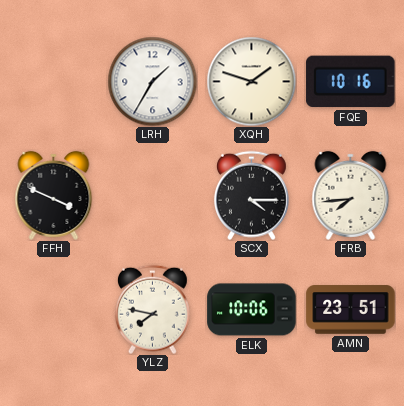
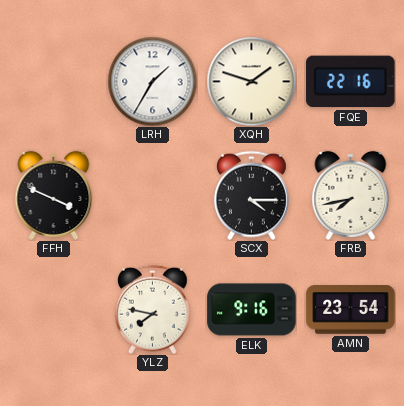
FQE: 10:16 -> 22:16 (351, 82)
FRB: 7:44 -> 7:43 (351, 195)
ELK: 10:06 -> 9:16 (252, 310)
AMN: 23:51 -> 23:54 (351, 310)
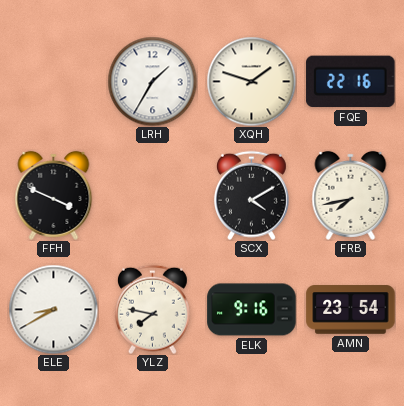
SCX: 4:15 -> 4:10 (251, 195)
ELE: none -> 8:40 (53, 309)
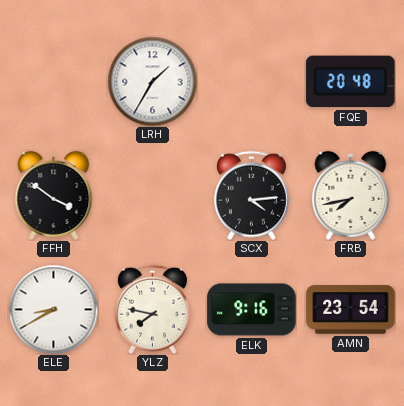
XQH: 1:48 -> none (251, 81)
FQE: 22:16 -> 20:48 (351, 82)
FFH: 3:49 -> 3:51 (54, 195)
SCX: 4:10 -> 4:14 (251, 195)
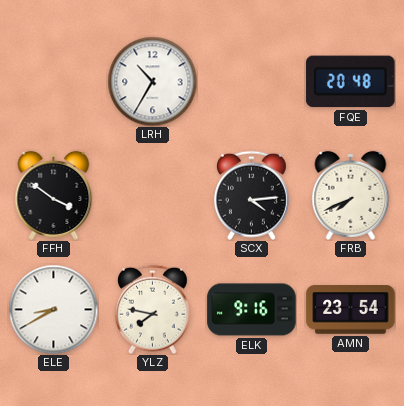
LRH: 1:35 -> 10:35 (152, 81)
FRB: 7:43 -> 7:41 (351, 195)
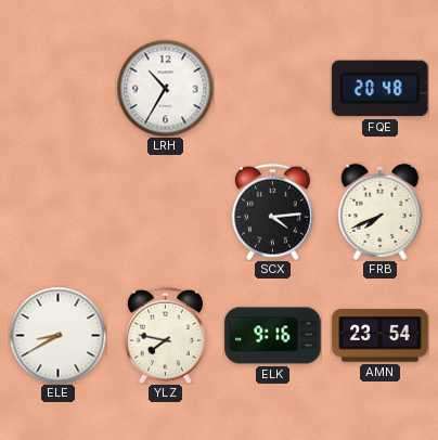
FFH: 3:51 -> none (54, 195)
